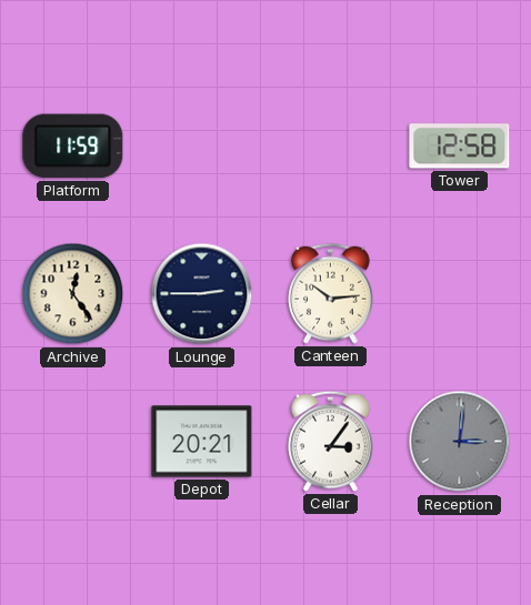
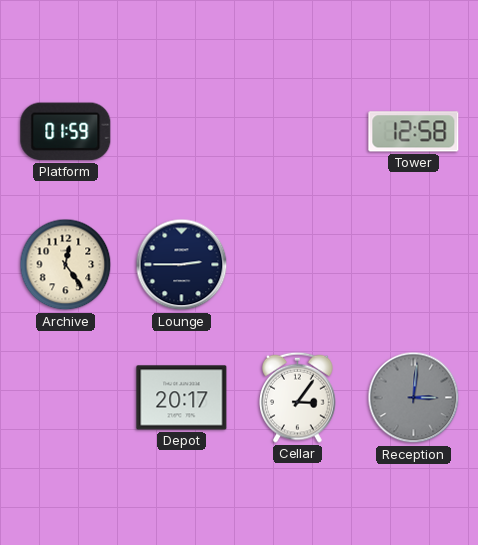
Platform: 11:59 -> 01:59 (66, 132)
Canteen: 10:14 -> none (331, 293)
Depot: 20:21 -> 20:17 (182, 398)
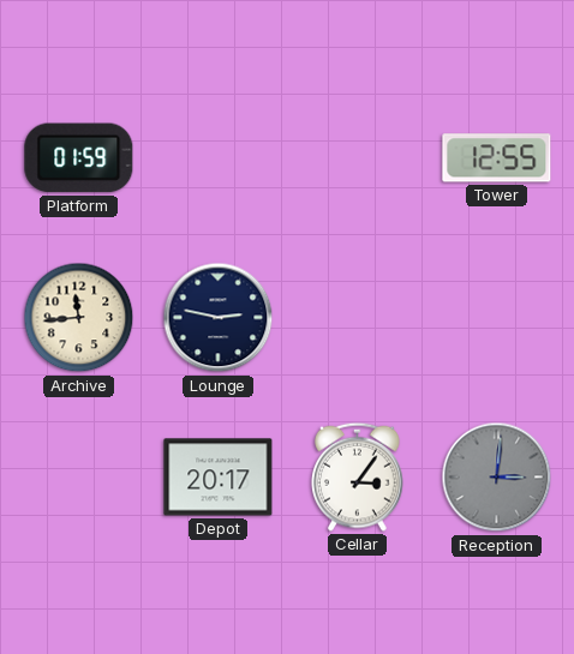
Tower: 12:58 -> 12:55 (497, 158)
Archive: 12:24 -> 11:44 (79, 318)
Lounge: 2:45 -> 2:47 (219, 318)
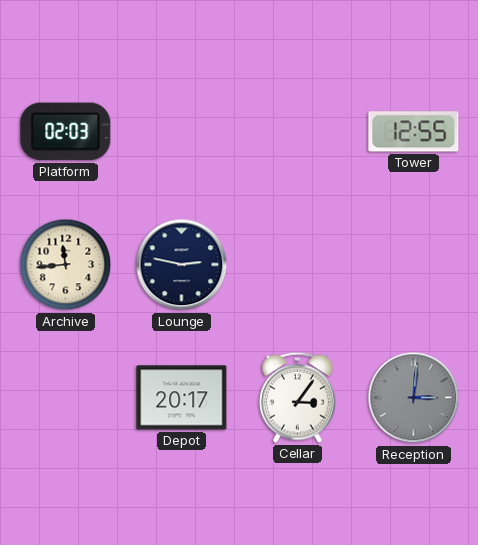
Platform: 01:59 -> 02:03 (66, 132)
